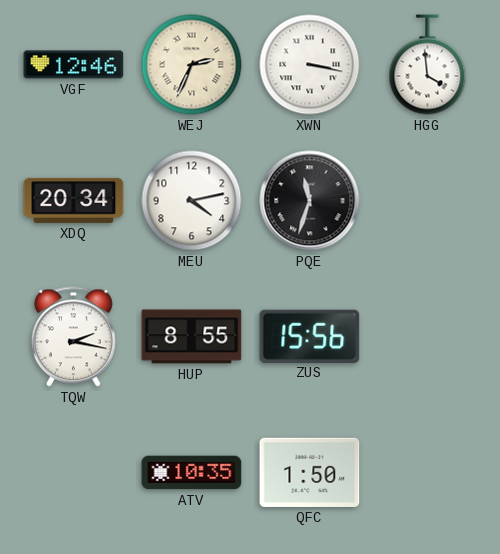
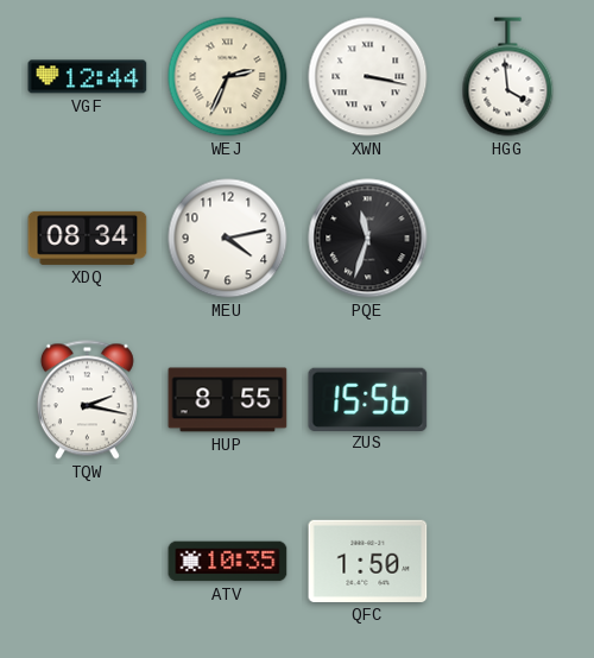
VGF: 12:46 -> 12:44 (88, 77)
XDQ: 20:34 -> 08:34 (88, 238)
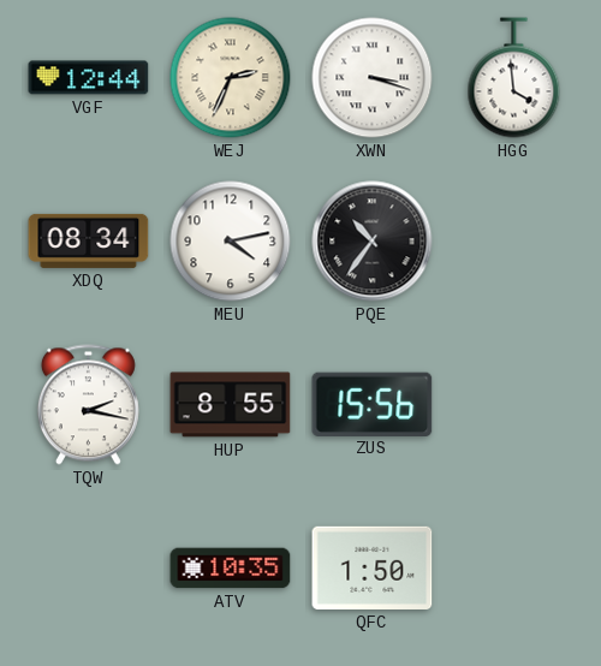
XWN: 3:17 -> 3:18 (373, 78)
PQE: 11:33 -> 10:36 (373, 242)
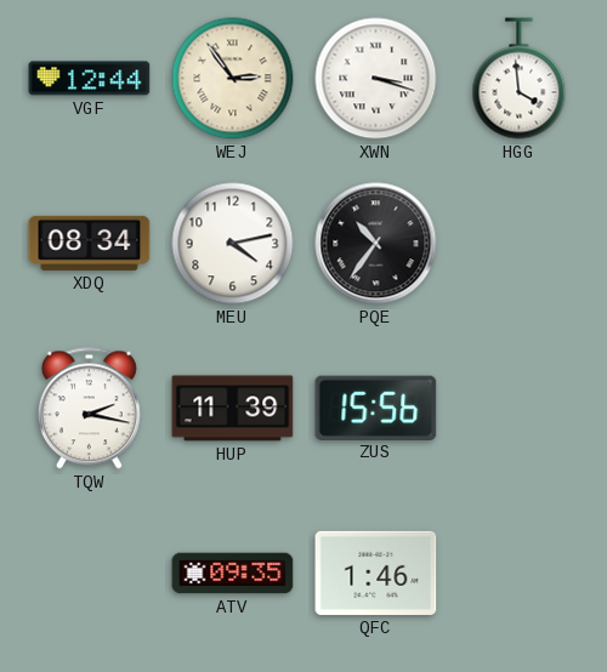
WEJ: 2:34 -> 2:54 (233, 79)
HUP: 8:55 -> 11:39 (233, 409)
ATV: 10:35 -> 09:35 (233, 574)
QFC: 1:50 -> 1:46 (376, 573)
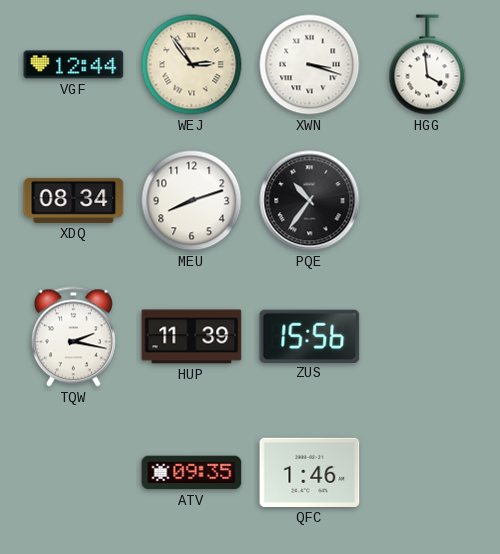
MEU: 4:13 -> 8:12 (192, 201)
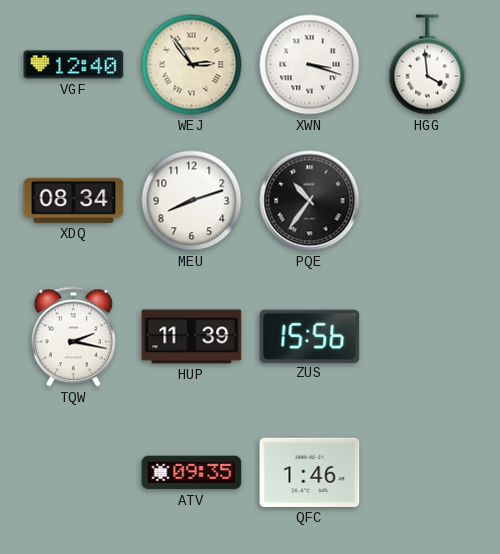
VGF: 12:44 -> 12:40 (74, 65)
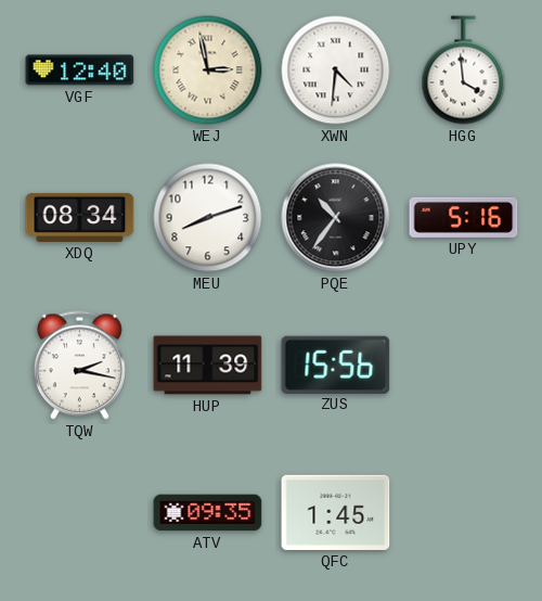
WEJ: 2:54 -> 2:58 (208, 71)
XWN: 3:18 -> 4:31 (336, 71)
UPY: none -> 5:16 (464, 217)
QFC: 1:46 -> 1:45 (336, 512)
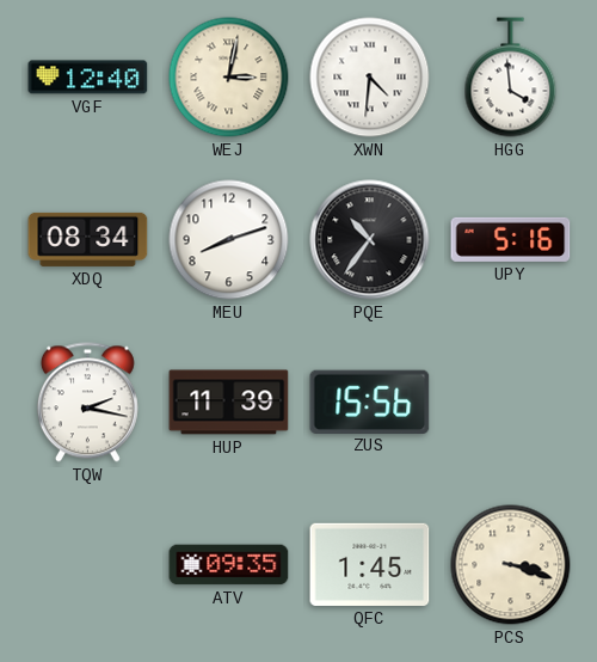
WEJ: 2:58 -> 3:02 (229, 78)
PCS: none -> 3:18 (511, 565)
